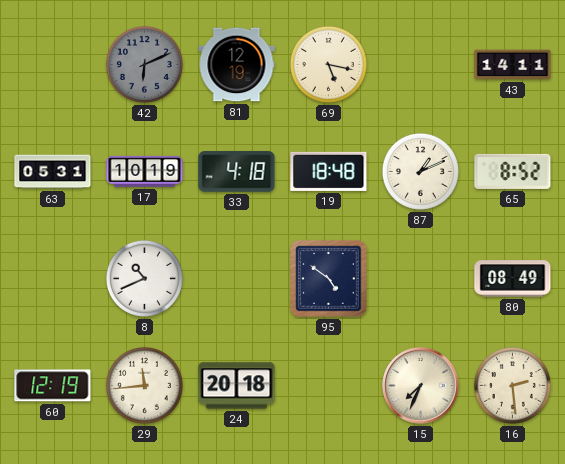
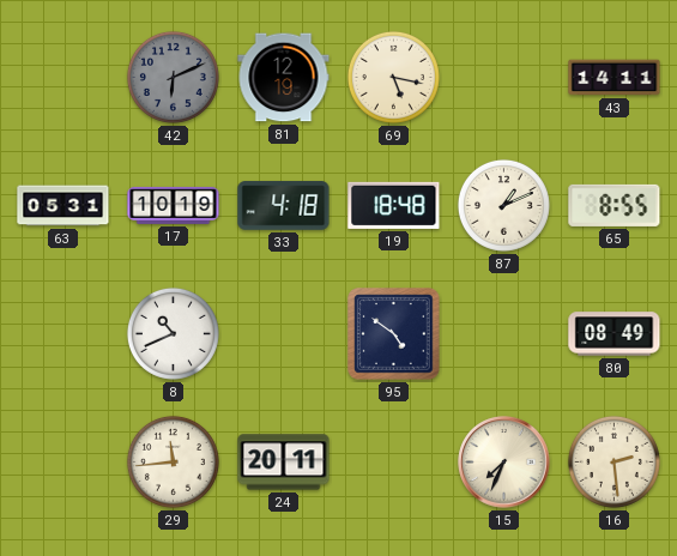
65: 8:52 -> 8:55 (615, 205)
60: 12:19 -> none (53, 386)
24: 20:18 -> 20:11 (284, 463)
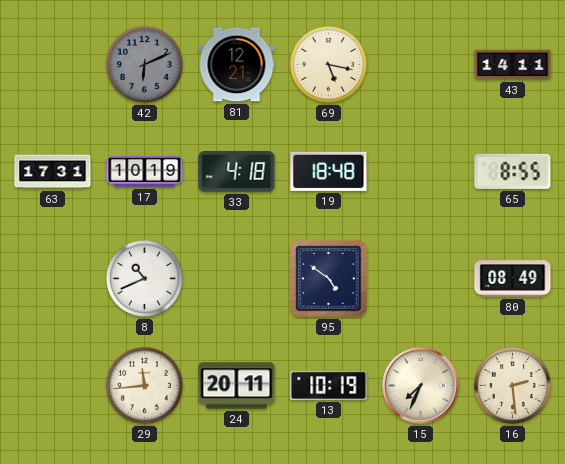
81: 12:19 -> 12:21 (237, 65)
63: 05:31 -> 17:31 (53, 172)
87: 1:11 -> none (503, 205)
13: none -> 10:19 (329, 386)
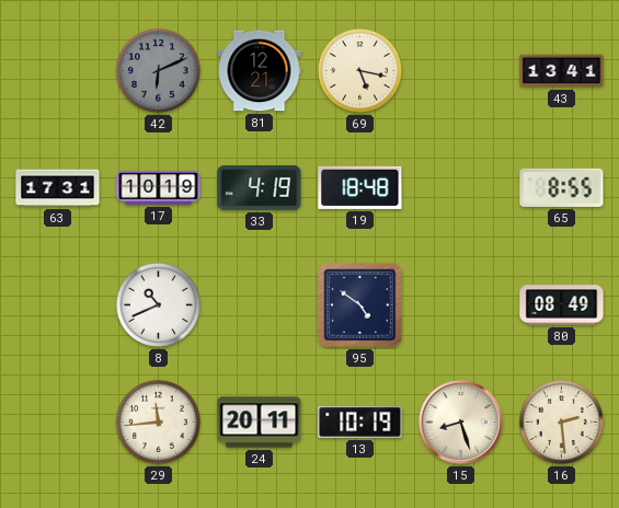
43: 14:11 -> 13:41 (562, 71)
33: 4:18 -> 4:19 (260, 188)
15: 7:34 -> 8:27 (461, 423)
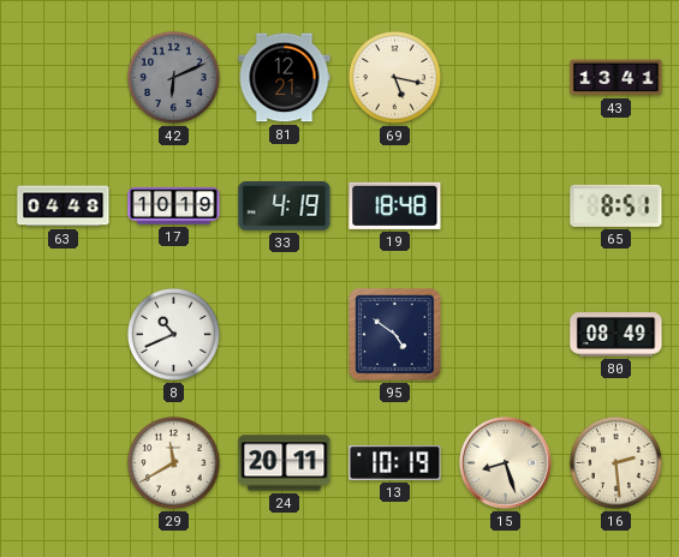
63: 17:31 -> 04:48 (64, 206)
65: 8:55 -> 8:51 (617, 205)
29: 11:44 -> 11:40 (173, 462)
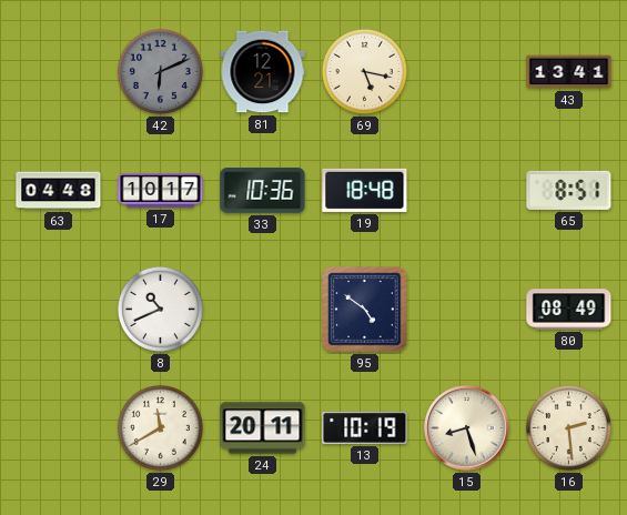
17: 10:19 -> 10:17 (161, 190)
33: 4:19 -> 10:36 (263, 191)
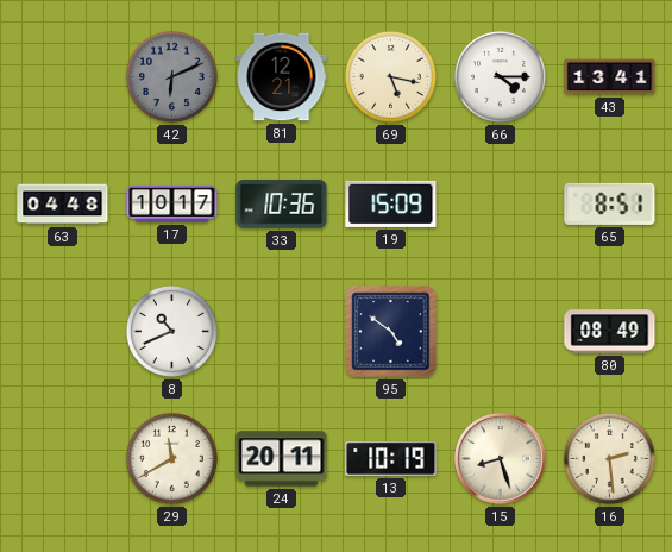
66: none -> 4:15 (500, 76)
19: 18:48 -> 15:09 (391, 203)
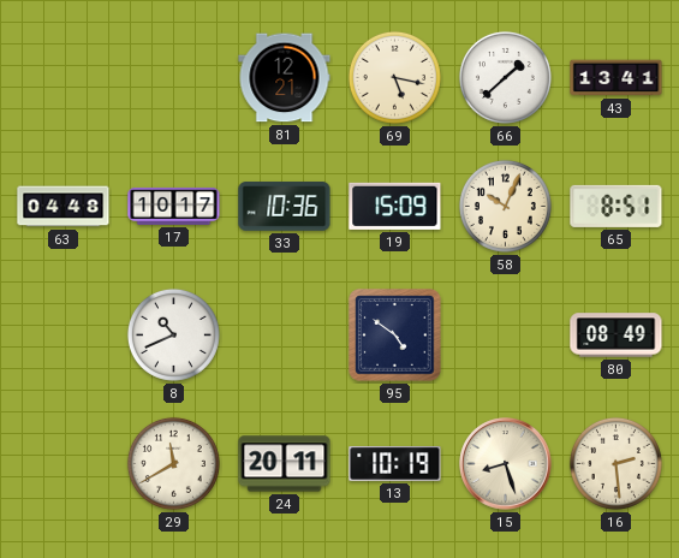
42: 6:11 -> none (171, 76)
66: 4:15 -> 1:38 (505, 77)
58: none -> 10:04 (505, 206)
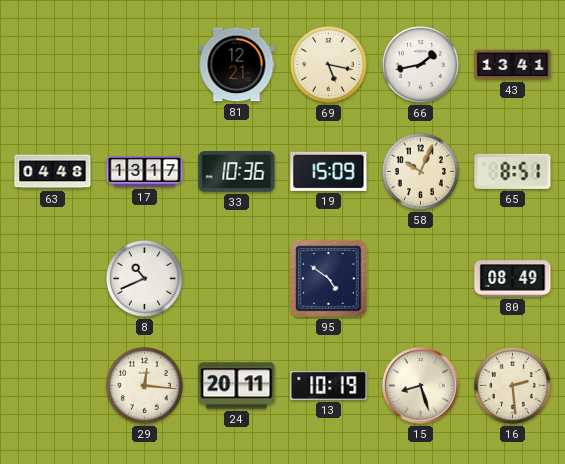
66: 1:38 -> 1:43 (420, 64)
17: 10:17 -> 13:17 (145, 171)
29: 11:40 -> 12:16 (144, 385)
